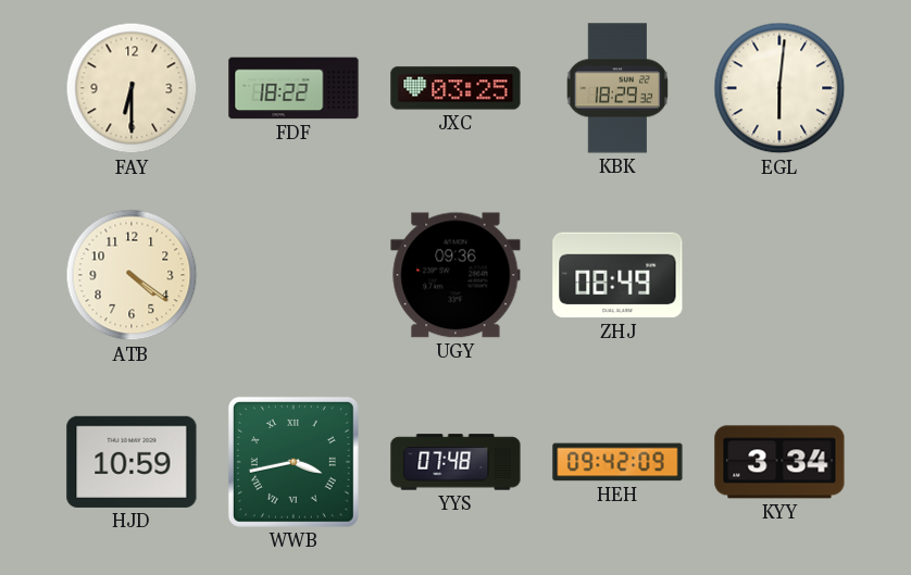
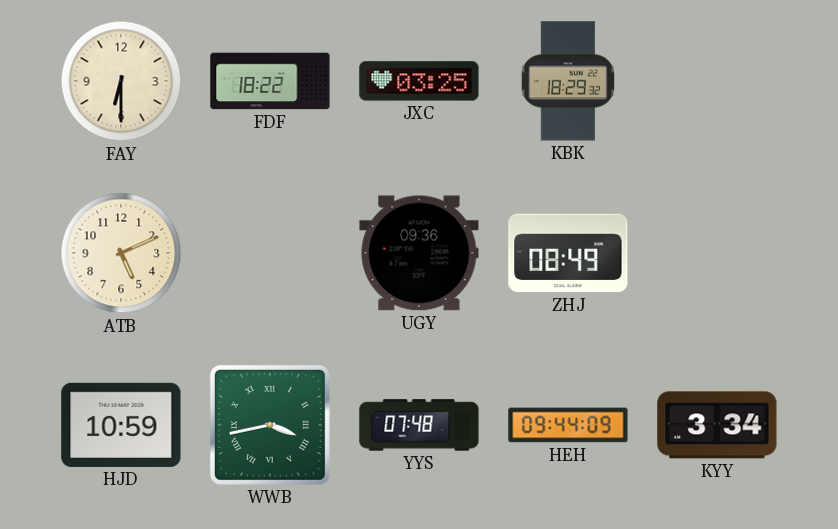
EGL: 6:01 -> none (779, 88)
ATB: 4:21 -> 5:11 (121, 253)
HEH: 09:42 -> 09:44 (568, 425)
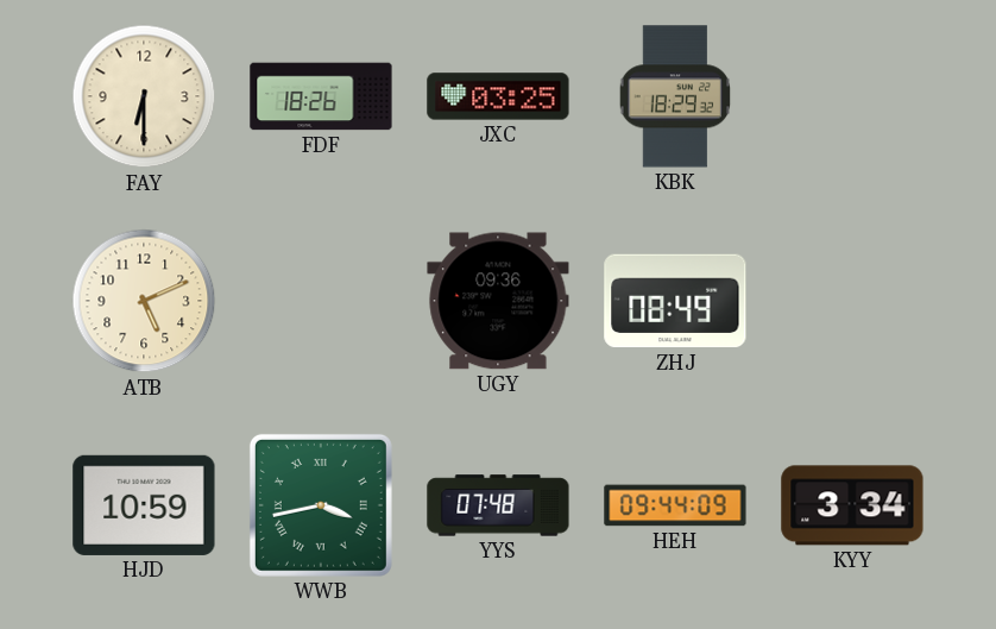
FDF: 18:22 -> 18:26 (321, 96)
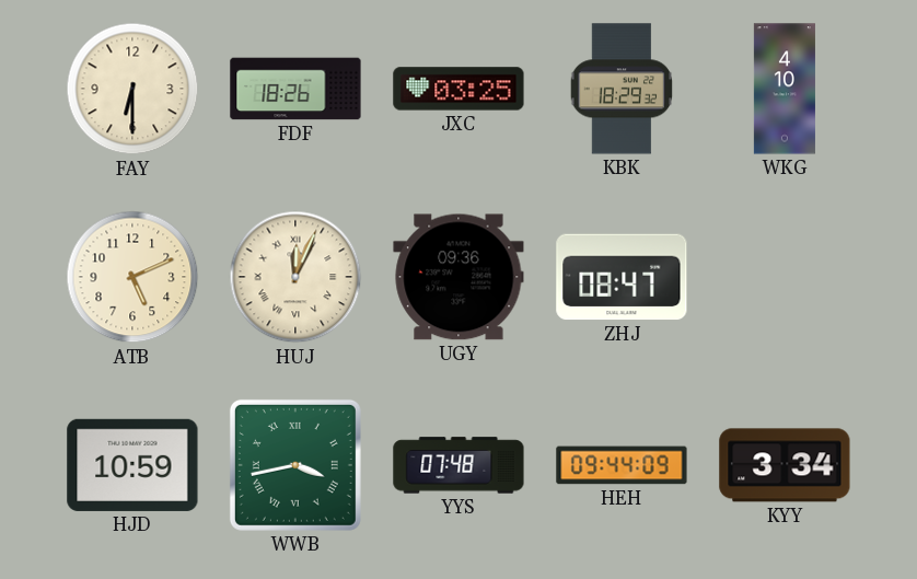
WKG: none -> 4:10 (785, 89)
HUJ: none -> 12:04 (295, 277)
ZHJ: 08:49 -> 08:47 (622, 277)
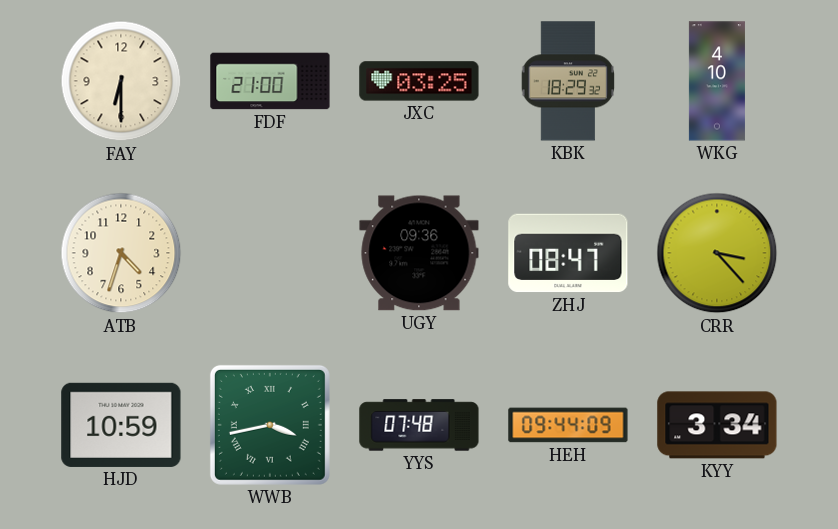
FDF: 18:26 -> 21:00 (270, 81)
ATB: 5:11 -> 4:33 (121, 253)
HUJ: 12:04 -> none (295, 277)
CRR: none -> 3:23 (717, 253)
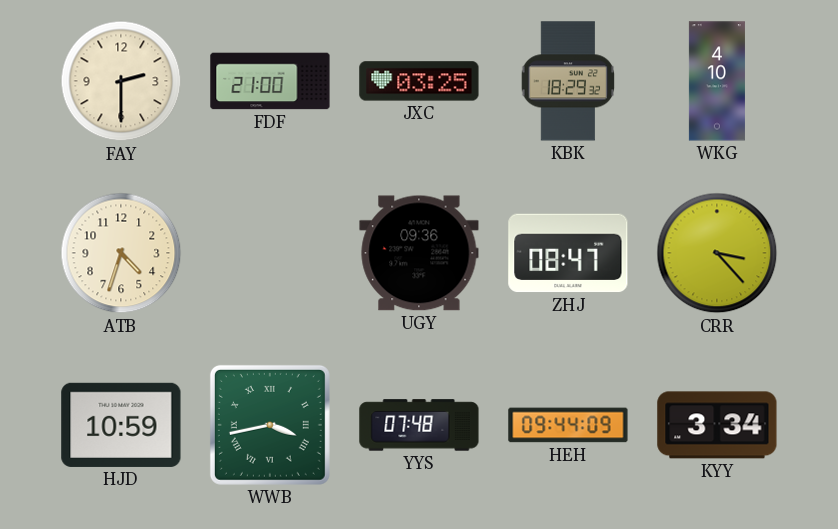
FAY: 6:30 -> 2:30 (121, 81)
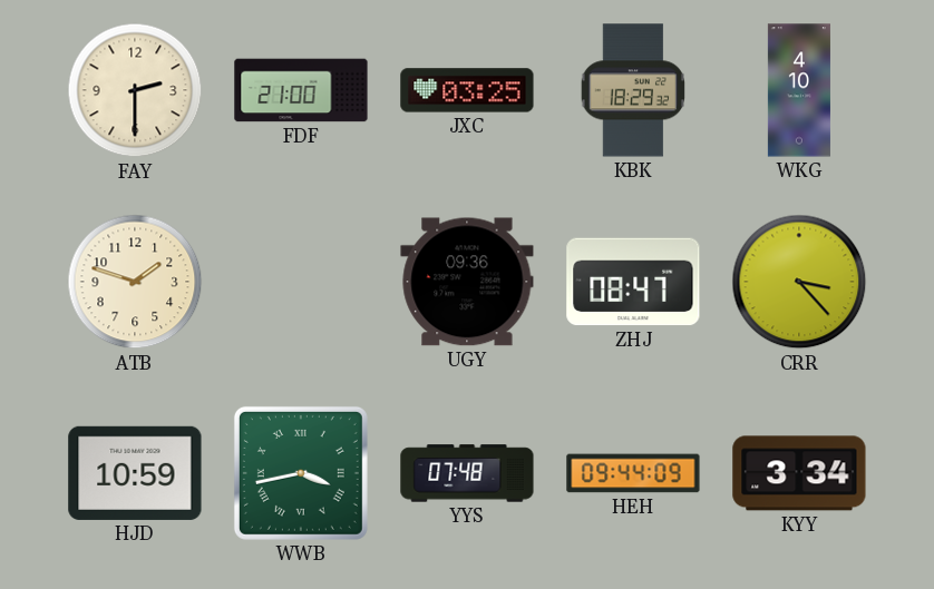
ATB: 4:33 -> 1:48 (135, 282)
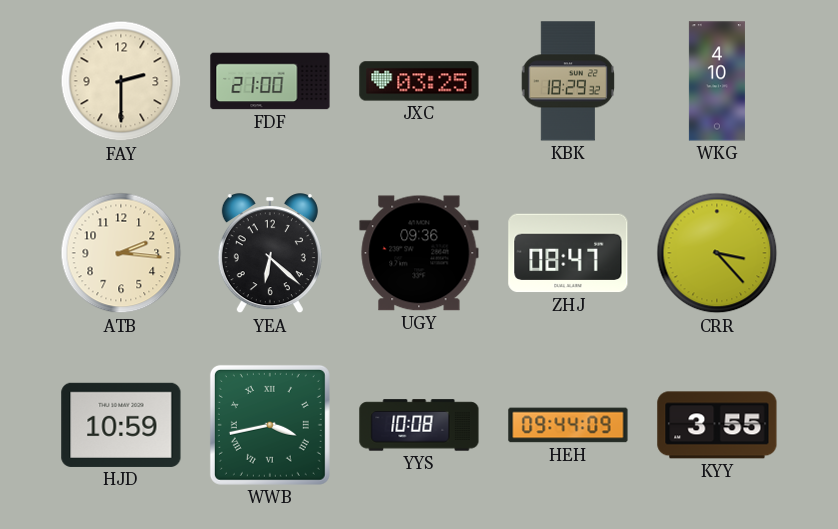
ATB: 1:48 -> 2:16 (121, 253)
YEA: none -> 6:22 (270, 254)
YYS: 07:48 -> 10:08 (419, 425)
KYY: 3:34 -> 3:55 (717, 425)
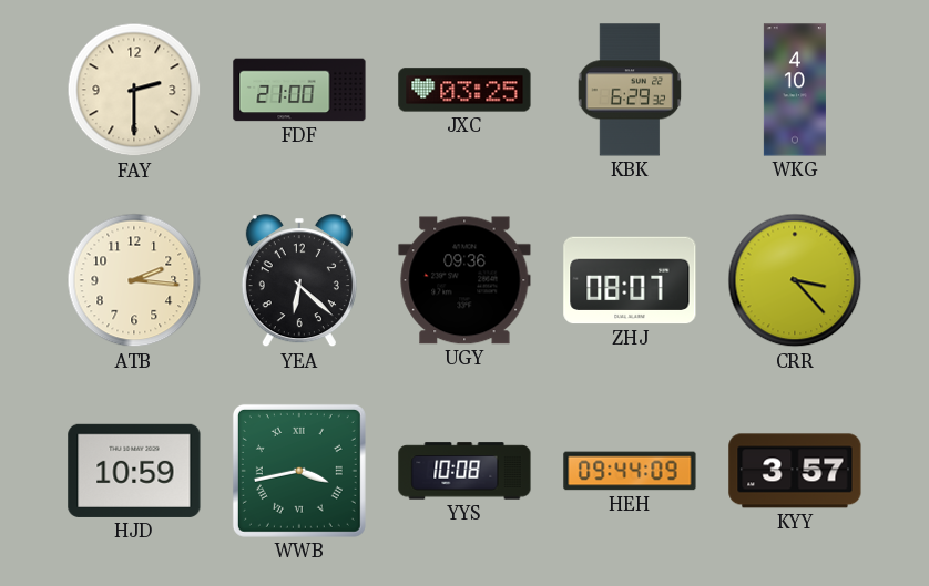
KBK: 18:29 -> 6:29 (630, 90)
ZHJ: 08:47 -> 08:07 (630, 280)
KYY: 3:55 -> 3:57 (795, 471)
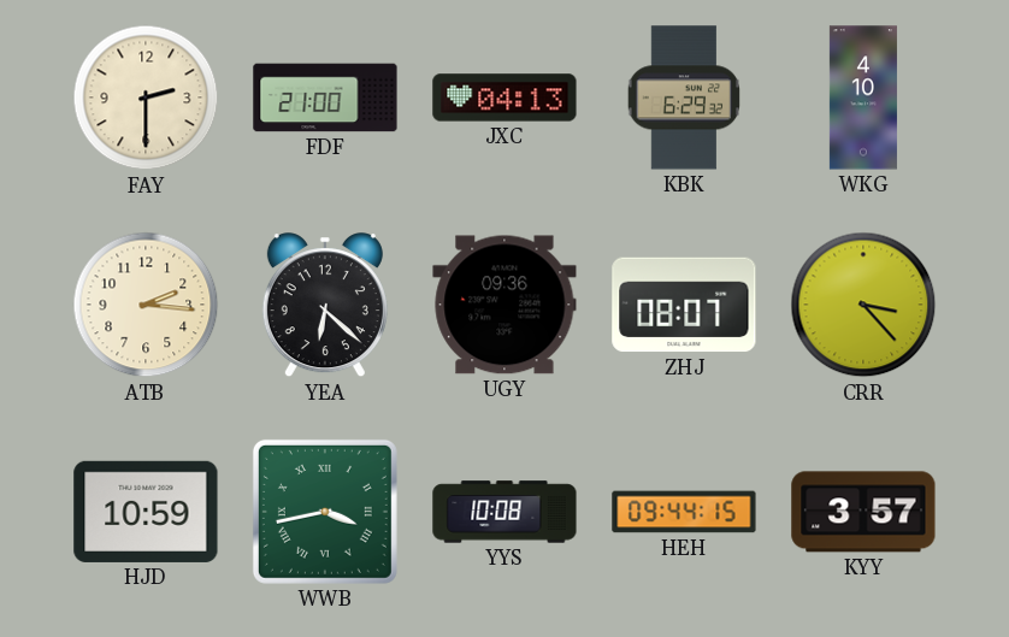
JXC: 03:25 -> 04:13 (505, 98)
HEH: 09:44:09 -> 09:44:15 (684, 512)
